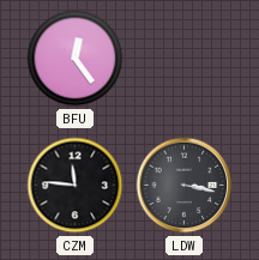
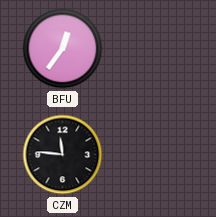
BFU: 12:24 -> 12:36 (63, 49)
LDW: 3:17 -> none (185, 186)
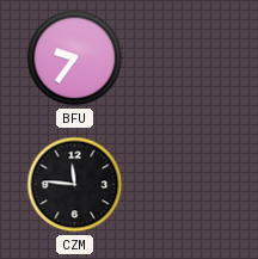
BFU: 12:36 -> 9:36 (75, 58)
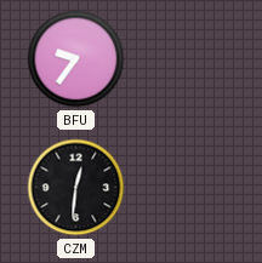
CZM: 11:46 -> 12:31 (76, 188)
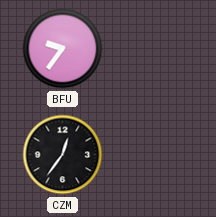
CZM: 12:31 -> 12:36 (63, 155)
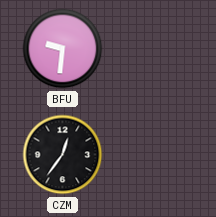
BFU: 9:36 -> 9:31 (63, 49)
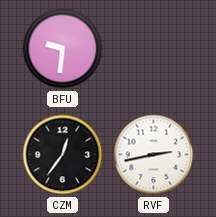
RVF: none -> 2:43 (154, 155)
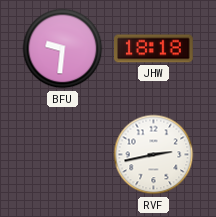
JHW: none -> 18:18 (154, 49)
CZM: 12:36 -> none (63, 155)
